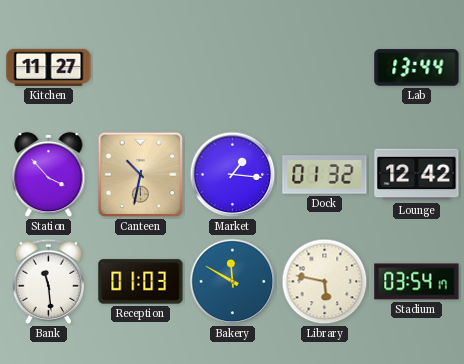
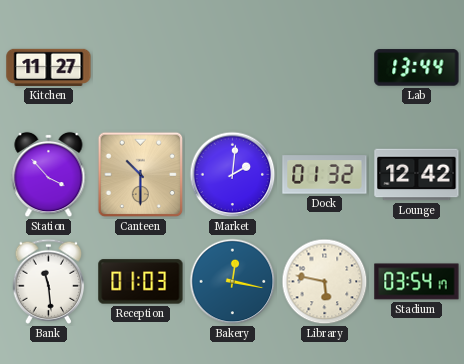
Canteen: 10:32 -> 10:30 (141, 175)
Market: 1:16 -> 2:01 (233, 175)
Bakery: 11:50 -> 12:17 (233, 282)
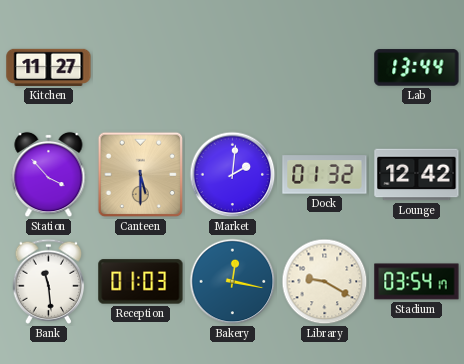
Canteen: 10:30 -> 5:30 (141, 175)
Library: 5:47 -> 9:20 (325, 282)
